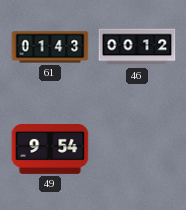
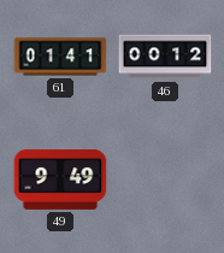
61: 01:43 -> 01:41 (60, 57)
49: 9:54 -> 9:49 (60, 180)
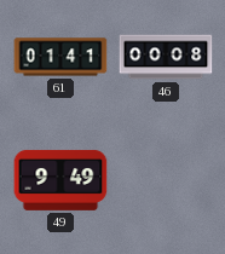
46: 00:12 -> 00:08 (166, 57)
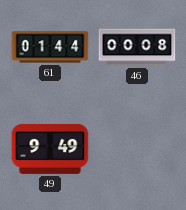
61: 01:41 -> 01:44 (50, 47)
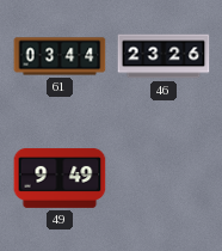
61: 01:44 -> 03:44 (60, 56)
46: 00:08 -> 23:26 (164, 56)
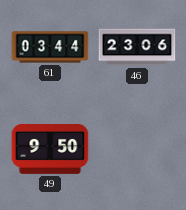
46: 23:26 -> 23:06 (137, 47)
49: 9:49 -> 9:50 (50, 149)
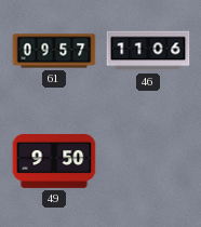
61: 03:44 -> 09:57 (54, 51)
46: 23:06 -> 11:06 (148, 51)
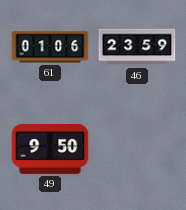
61: 09:57 -> 01:06 (50, 47)
46: 11:06 -> 23:59 (137, 47)
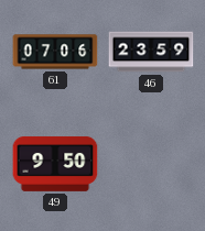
61: 01:06 -> 07:06 (55, 52)
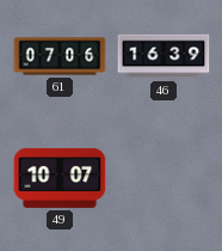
46: 23:59 -> 16:39 (164, 56)
49: 9:50 -> 10:07 (60, 178)
